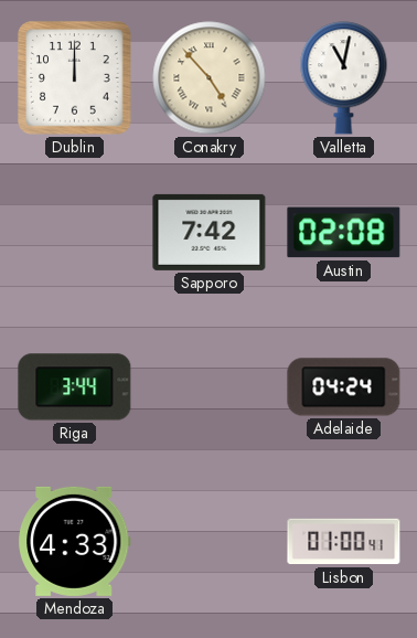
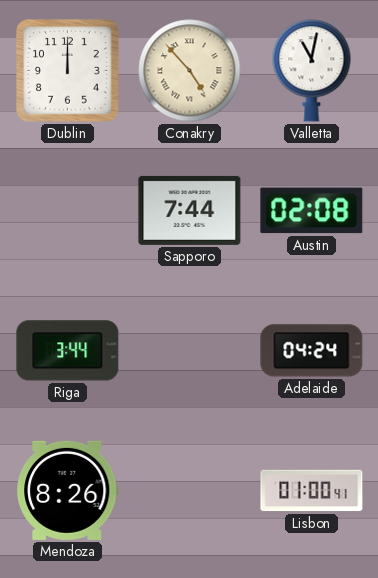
Sapporo: 7:42 -> 7:44 (190, 210)
Mendoza: 4:33 -> 8:26 (68, 490)
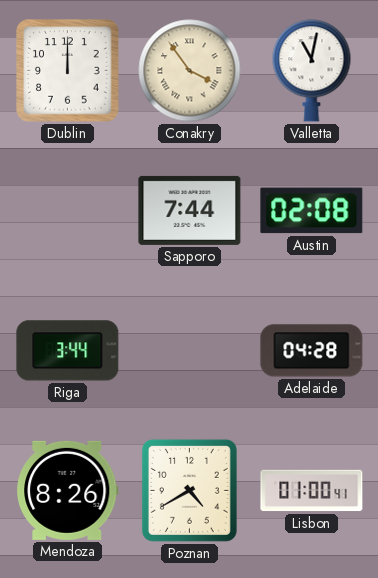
Conakry: 4:53 -> 3:54 (190, 71)
Adelaide: 04:24 -> 04:28 (312, 351)
Poznan: none -> 4:40 (189, 490)
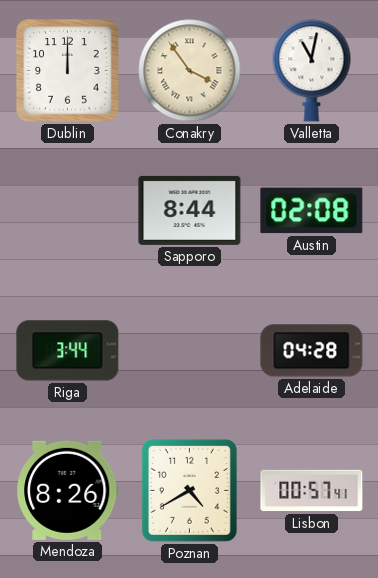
Sapporo: 7:44 -> 8:44 (190, 210)
Lisbon: 01:00 -> 00:57 (312, 491)
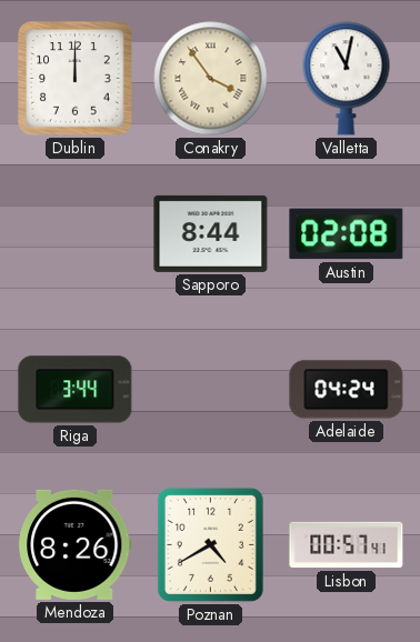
Adelaide: 04:28 -> 04:24 (347, 390)
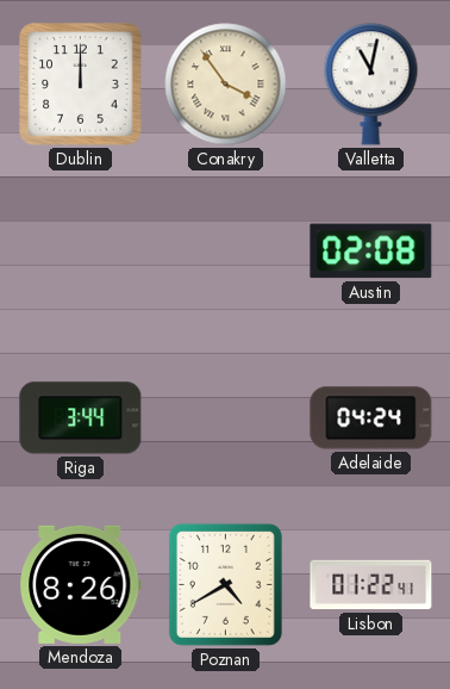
Sapporo: 8:44 -> none (211, 233)
Lisbon: 00:57 -> 01:22 (371, 585)
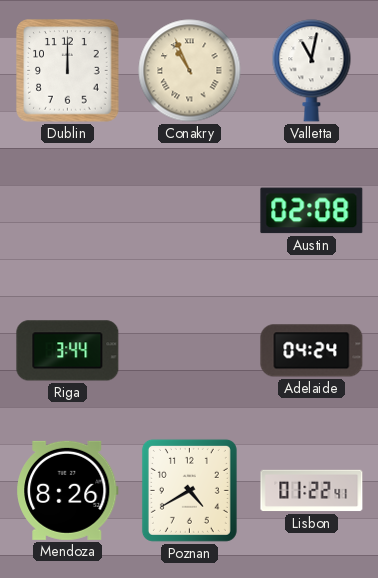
Conakry: 3:54 -> 10:56 (190, 71)
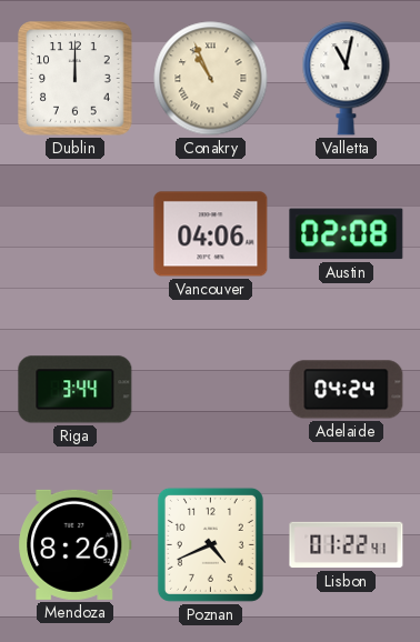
Vancouver: none -> 04:06 (211, 234)
Poznan: 4:40 -> 4:41 (210, 544)
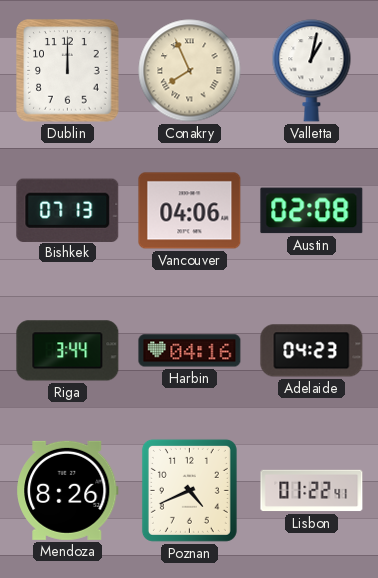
Conakry: 10:56 -> 7:56 (190, 71)
Valletta: 11:02 -> 1:02 (312, 71)
Bishkek: none -> 07:13 (68, 210)
Harbin: none -> 04:16 (190, 351)
Adelaide: 04:24 -> 04:23 (312, 351)
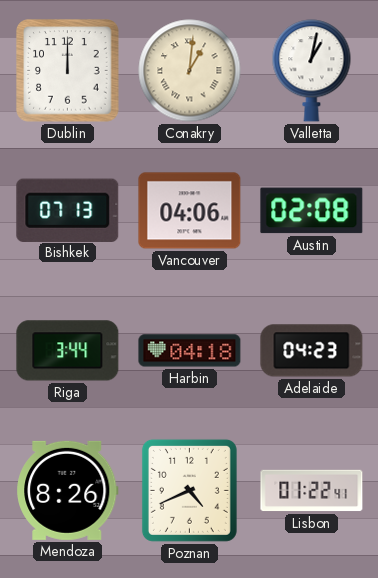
Conakry: 7:56 -> 1:01 (190, 71)
Harbin: 04:16 -> 04:18 (190, 351)
